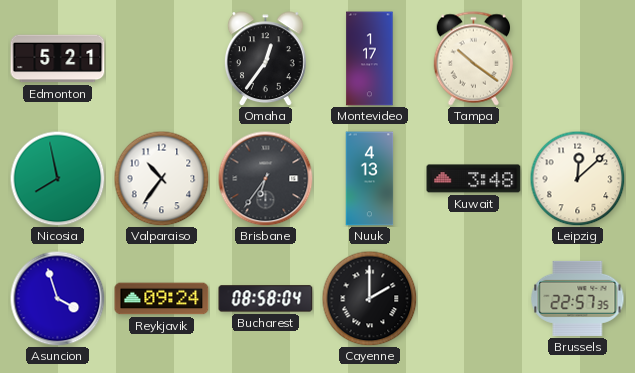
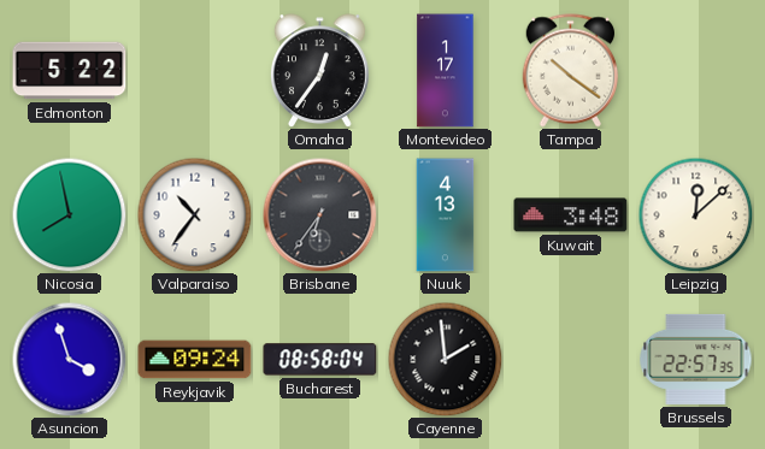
Edmonton: 5:21 -> 5:22 (70, 71)
Cayenne: 2:00 -> 1:59 (445, 359)
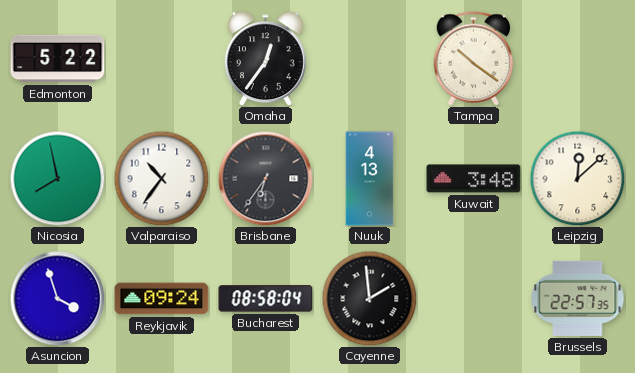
Montevideo: 1:17 -> none (446, 71)
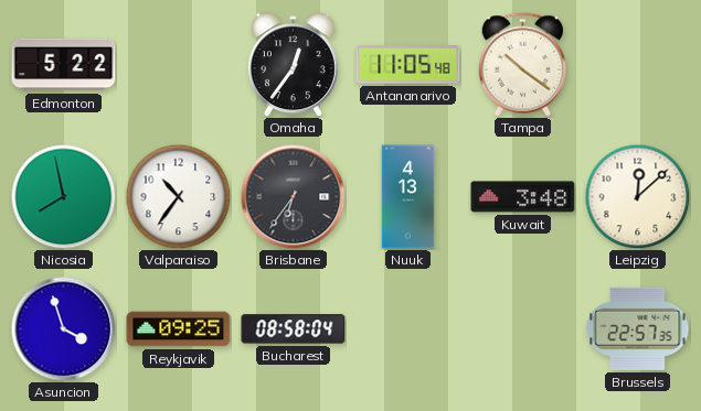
Antananarivo: none -> 11:05 (408, 65)
Reykjavik: 09:24 -> 09:25 (179, 329)
Cayenne: 1:59 -> none (369, 298)
